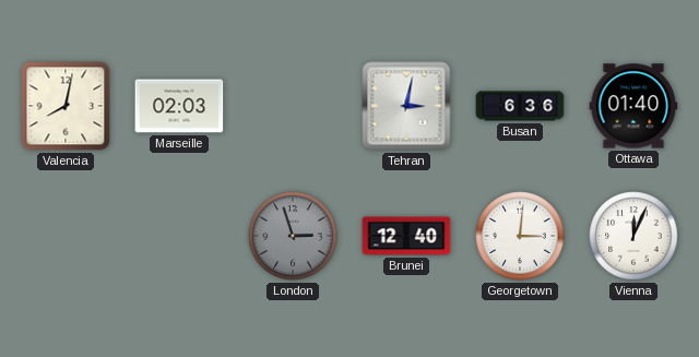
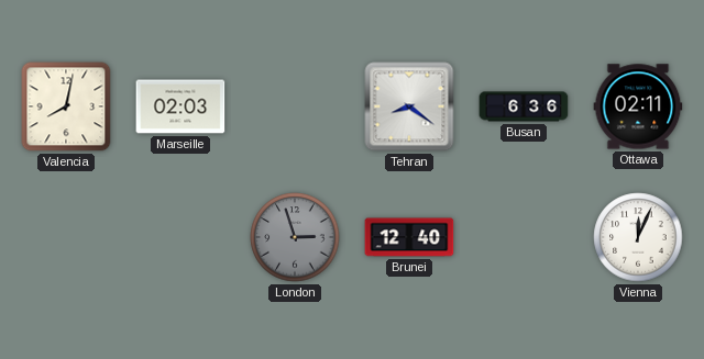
Tehran: 3:02 -> 8:21 (409, 106)
Ottawa: 01:40 -> 02:11 (638, 106)
Georgetown: 3:01 -> none (520, 236)
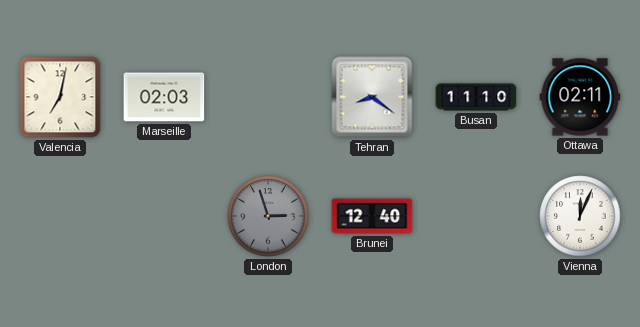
Valencia: 8:02 -> 7:02 (60, 97)
Busan: 6:36 -> 11:10 (476, 97)
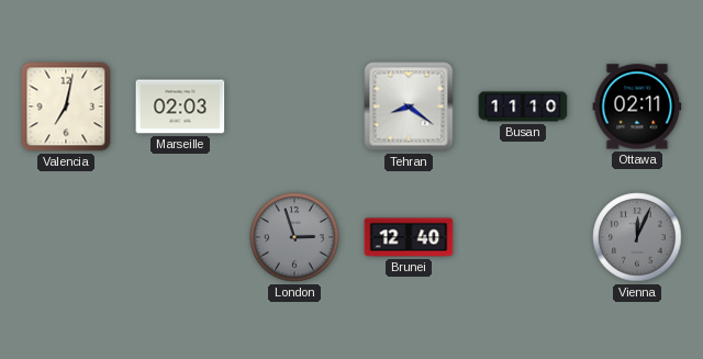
Vienna dial: white -> grey (637, 237)
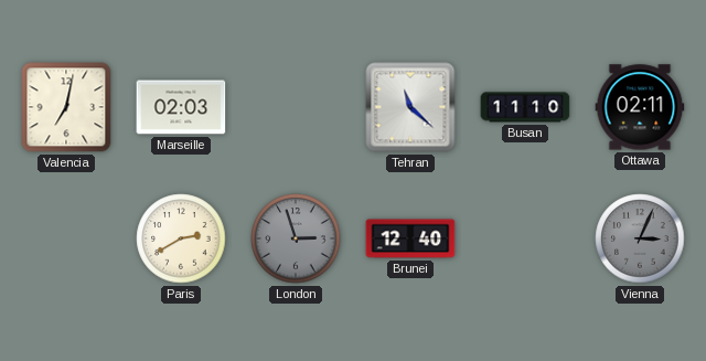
Tehran: 8:21 -> 11:22 (410, 107)
Paris: none -> 2:40 (181, 238)
Vienna: 12:04 -> 3:04 (640, 238)
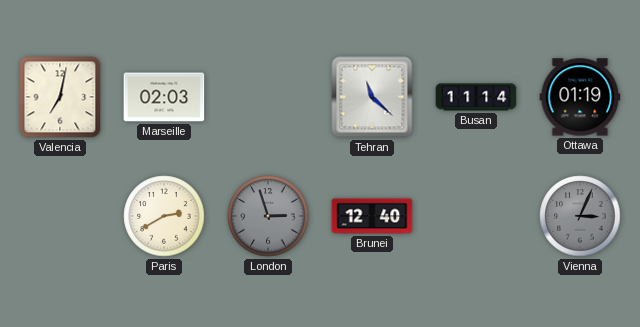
Busan: 11:10 -> 11:14 (476, 97)
Ottawa: 02:11 -> 01:19 (580, 97)
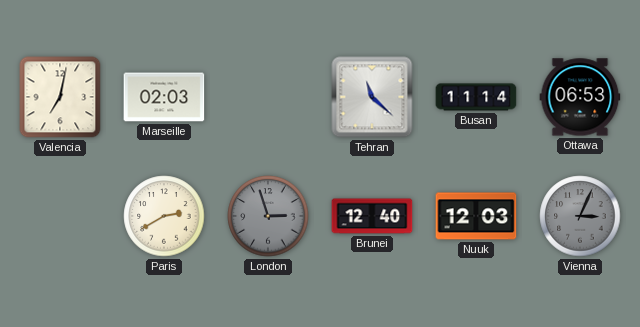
Ottawa: 01:19 -> 06:53 (580, 97)
Nuuk: none -> 12:03 (476, 216)
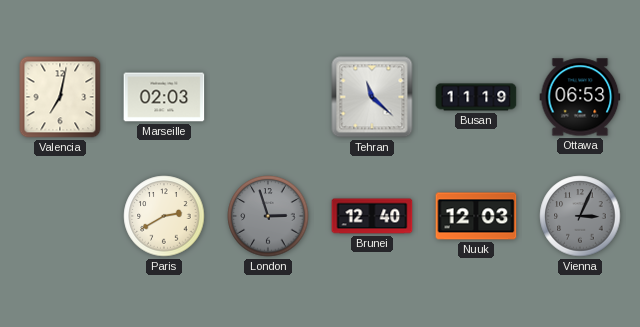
Busan: 11:14 -> 11:19 (476, 97)
